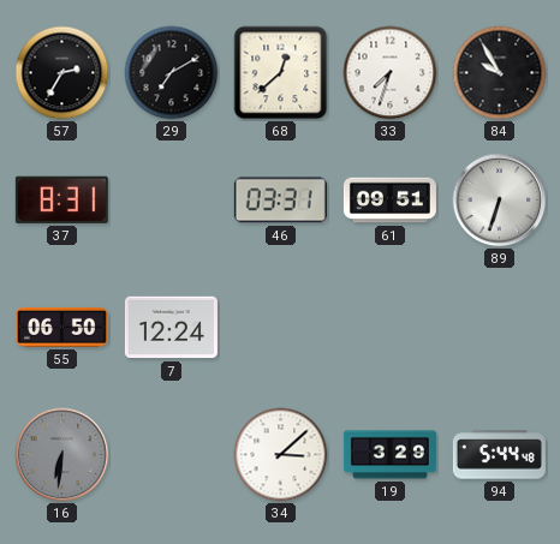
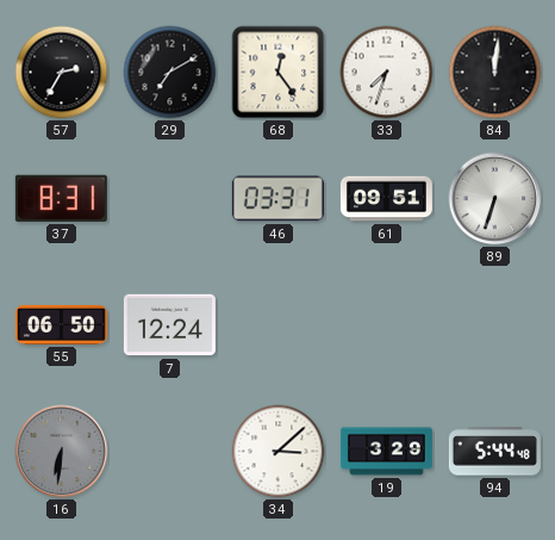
68: 12:38 -> 12:24 (279, 73)
84: 9:55 -> 12:01 (495, 73)
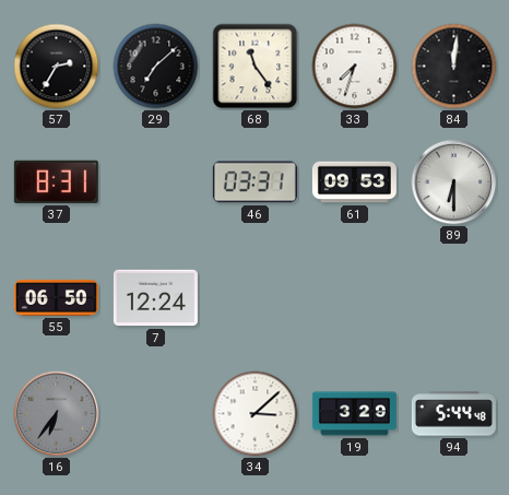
29: 7:10 -> 7:08 (156, 67)
68: 12:24 -> 11:24 (256, 67)
61: 09:51 -> 09:53 (354, 182)
89: 6:33 -> 6:30 (454, 182)
16: 6:31 -> 6:36 (57, 414)
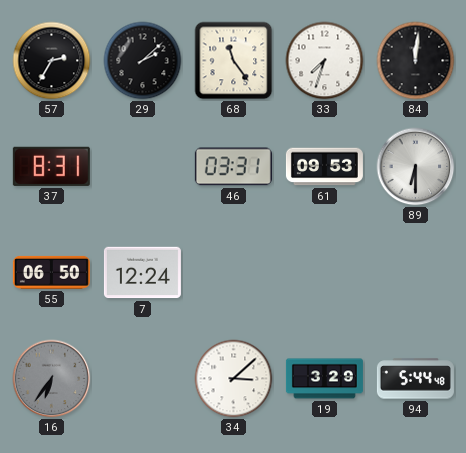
29: 7:08 -> 2:08 (143, 61)
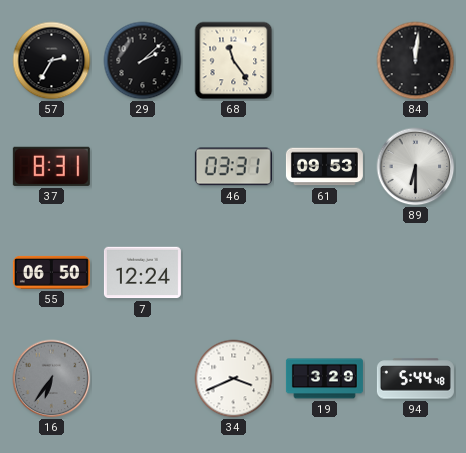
33: 7:33 -> none (325, 61)
34: 3:08 -> 3:41 (234, 379)
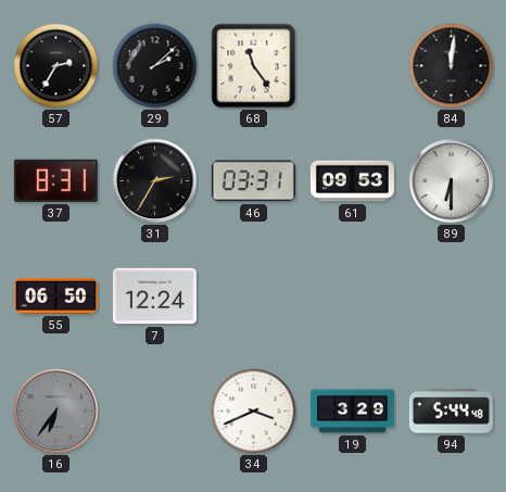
31: none -> 2:35 (155, 181)
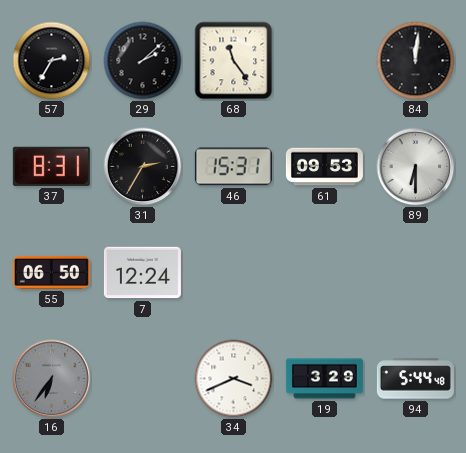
46: 03:31 -> 15:31 (233, 167)
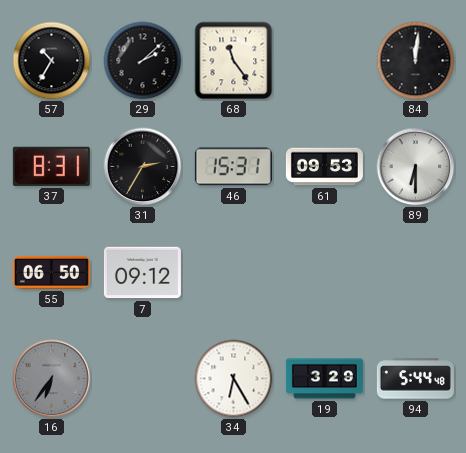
57: 2:35 -> 10:35 (52, 61)
7: 12:24 -> 09:12 (142, 273)
34: 3:41 -> 6:25 (234, 379)
